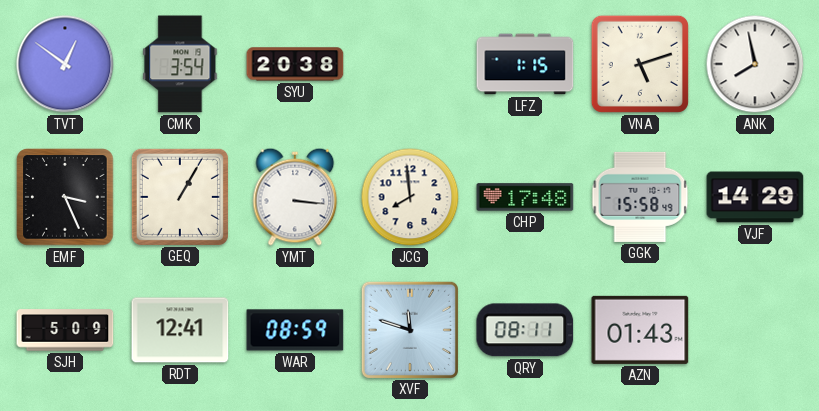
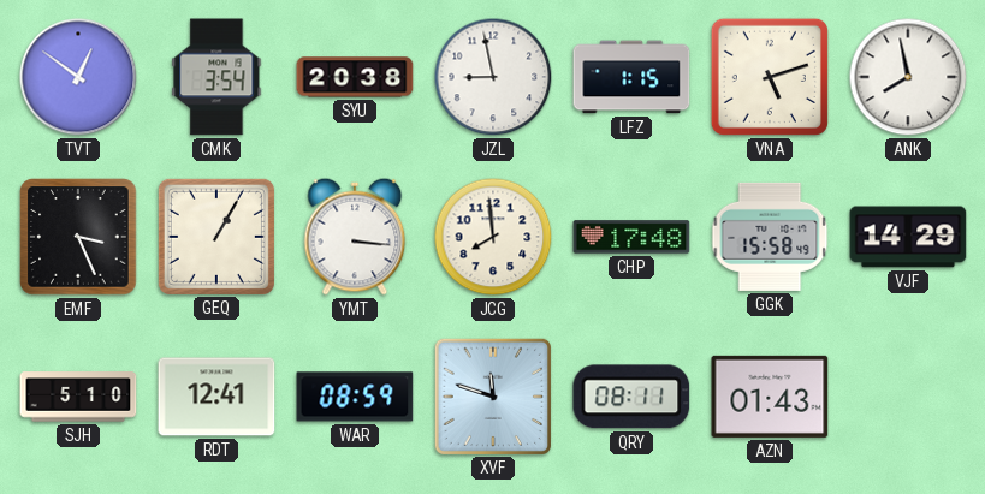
JZL: none -> 8:58 (493, 77)
SJH: 5:09 -> 5:10 (78, 397)
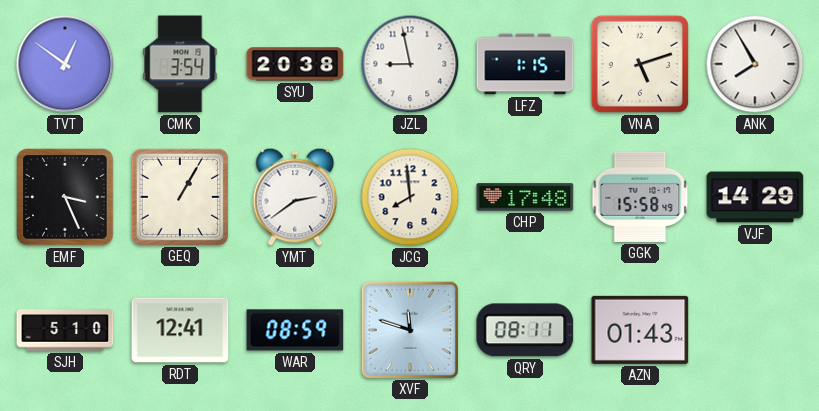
ANK: 7:58 -> 7:55 (755, 64)
YMT: 3:16 -> 2:39 (295, 197)
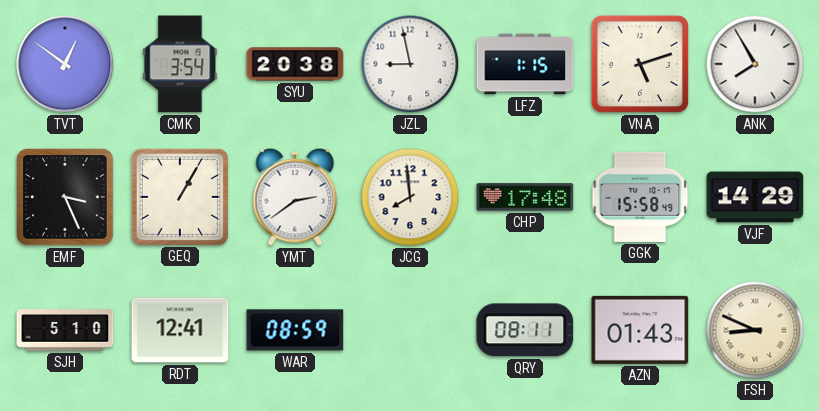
XVF: 11:48 -> none (409, 329)
FSH: none -> 8:49 (755, 330)
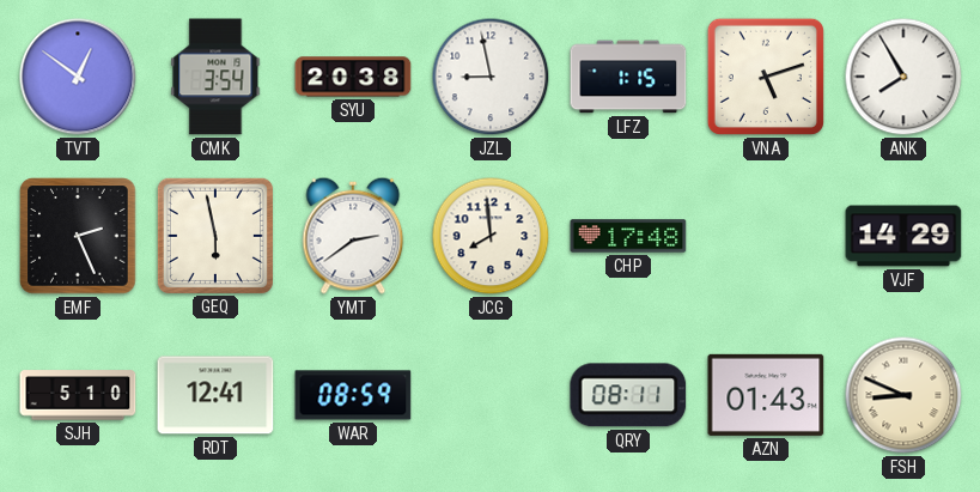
EMF: 3:26 -> 2:26 (78, 236)
GEQ: 1:05 -> 5:58 (215, 236)
GGK: 15:58 -> none (640, 197)
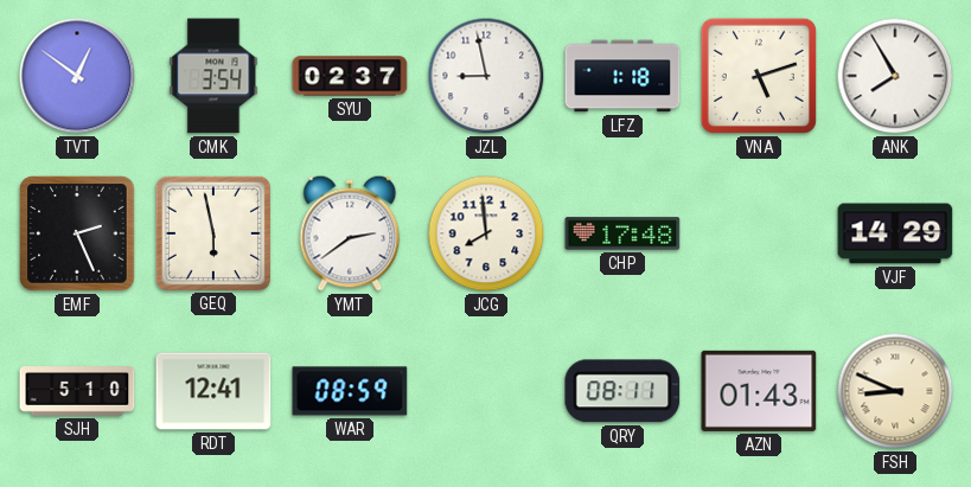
SYU: 20:38 -> 02:37 (350, 76)
LFZ: 1:15 -> 1:18 (622, 76)
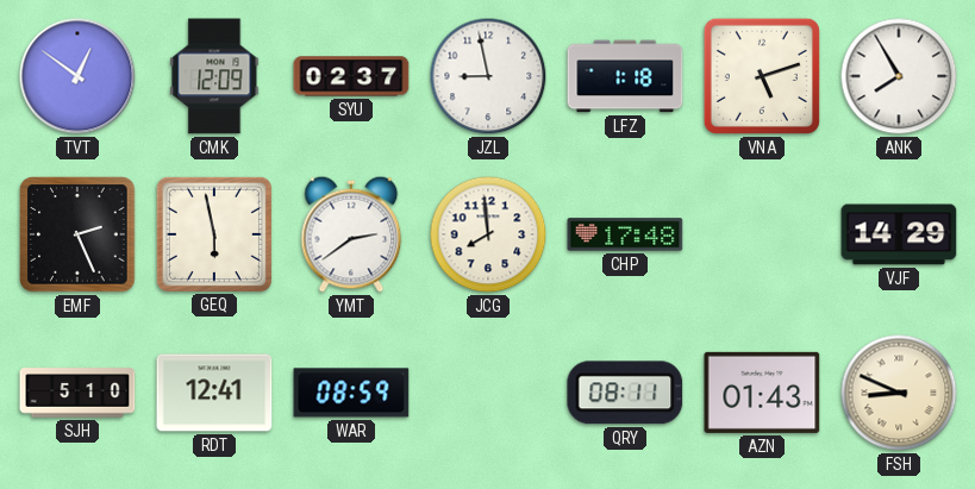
CMK: 3:54 -> 12:09 (214, 76)
